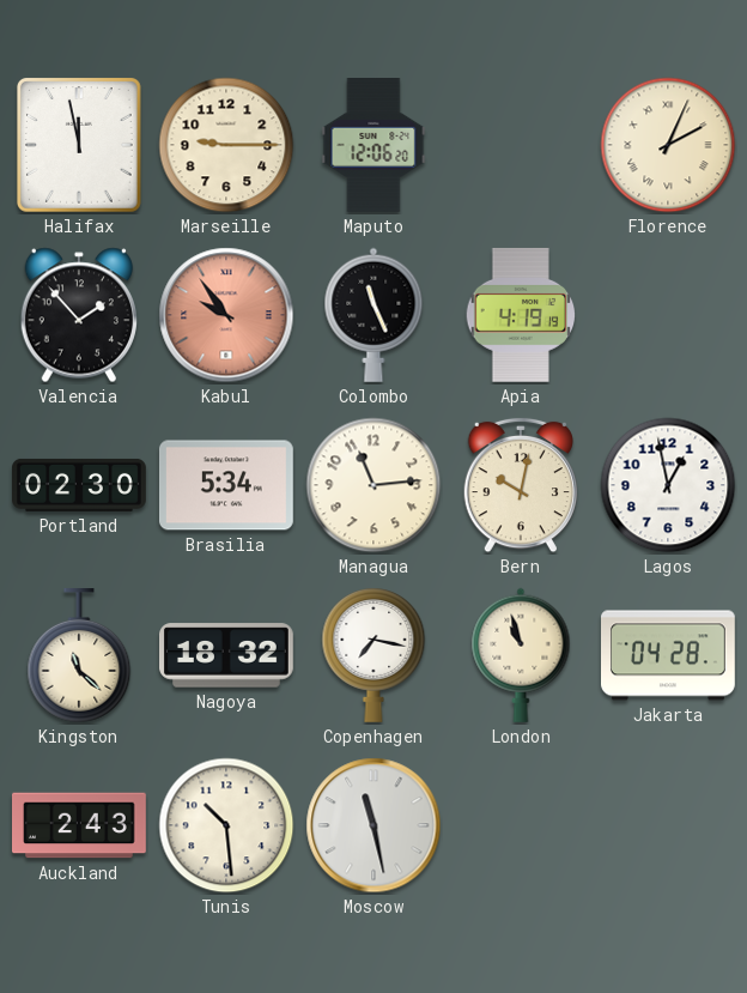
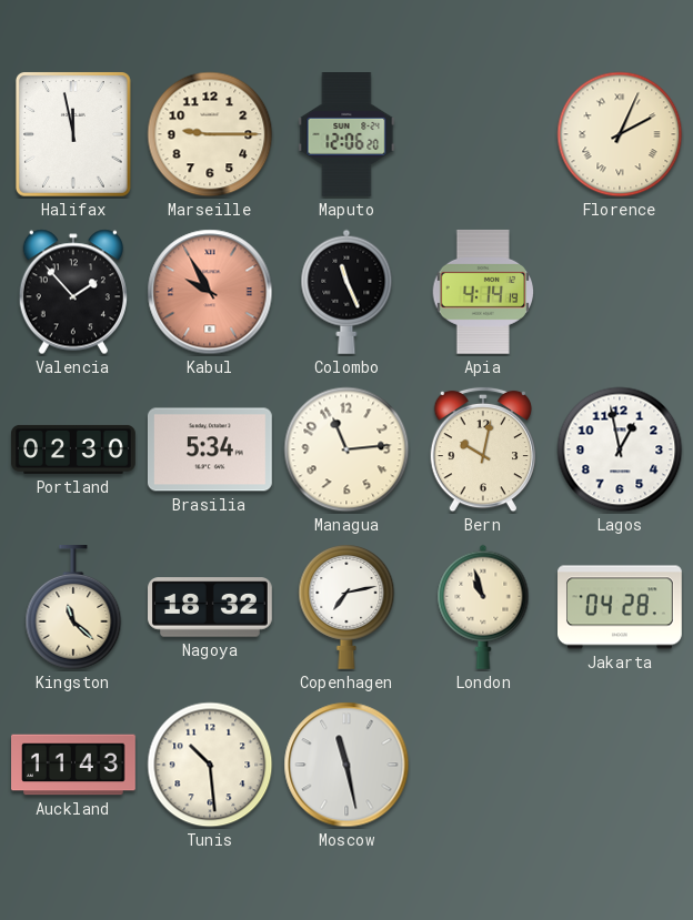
Kabul: 9:54 -> 9:55 (210, 292)
Apia: 4:19 -> 4:14 (483, 292)
Copenhagen: 7:17 -> 7:13 (346, 607)
Auckland: 2:43 -> 11:43 (74, 765)
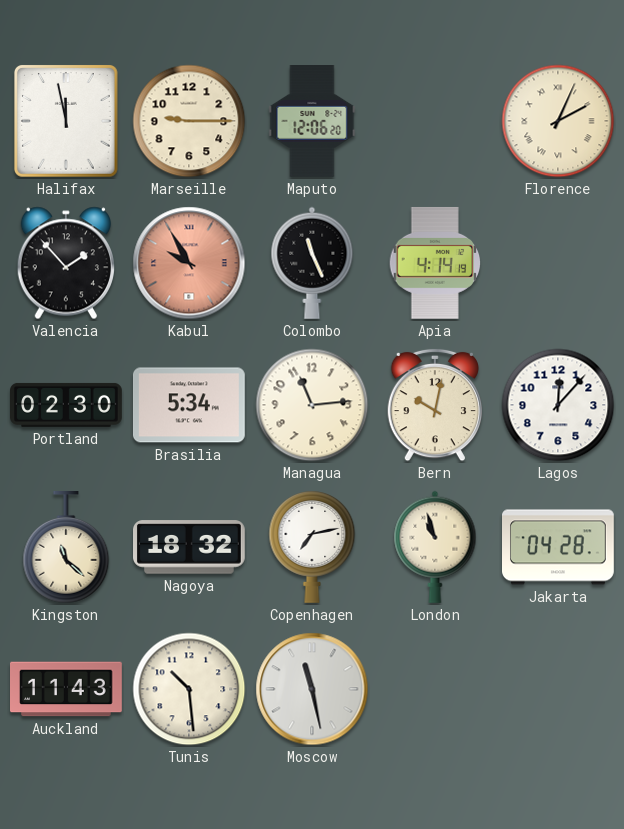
Lagos: 12:58 -> 12:07 (558, 405)
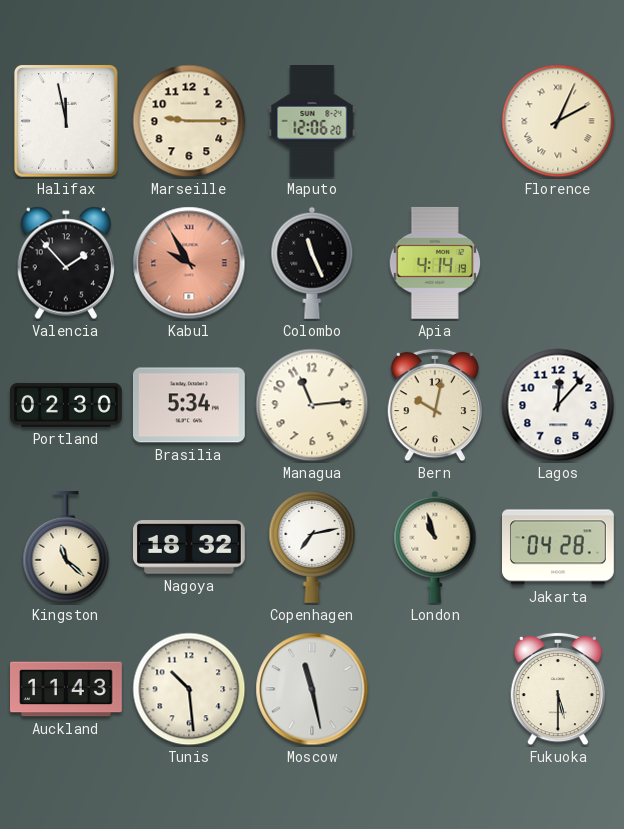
Fukuoka: none -> 5:30 (557, 689)
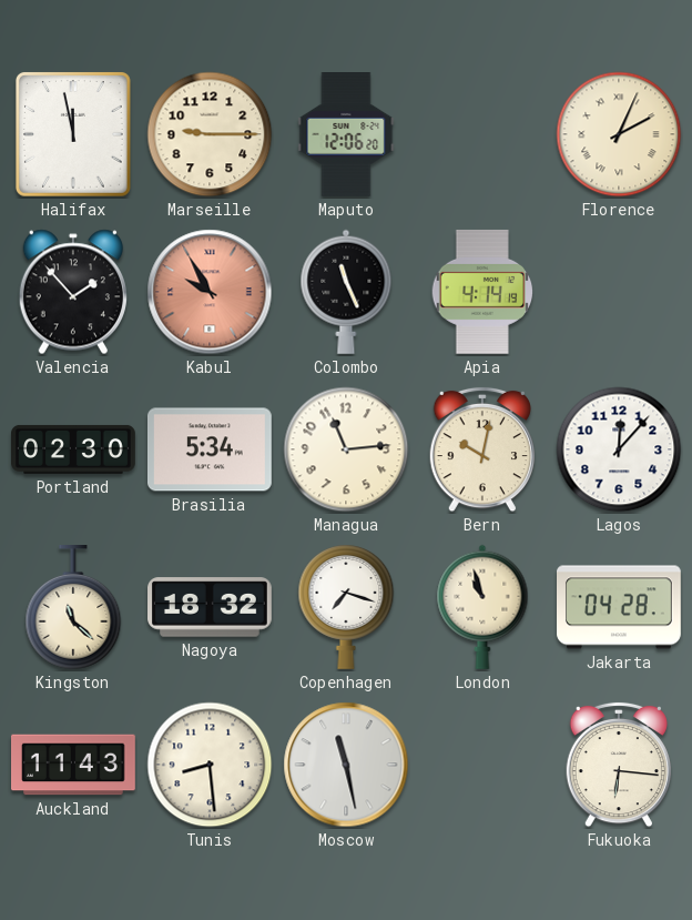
Copenhagen: 7:13 -> 7:18 (346, 607)
Tunis: 10:29 -> 8:29 (210, 765)
Fukuoka: 5:30 -> 6:16 (618, 765)
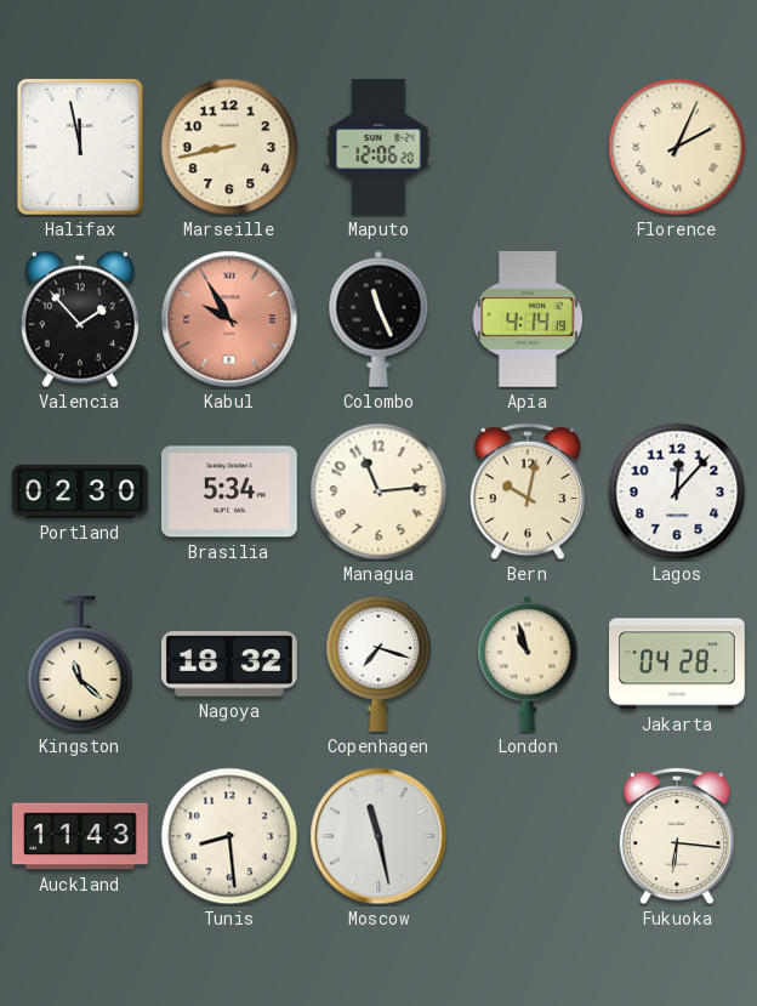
Marseille: 9:15 -> 8:43 (229, 147)
